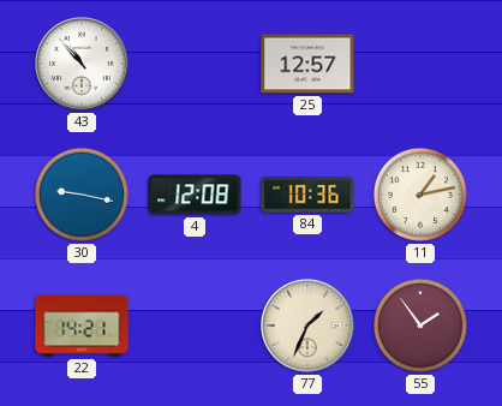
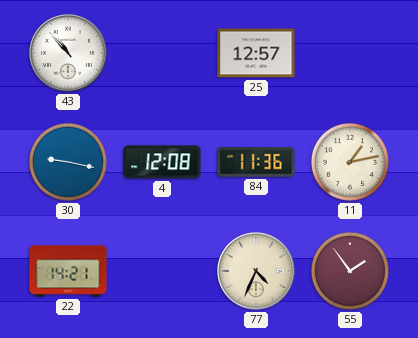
84: 10:36 -> 11:36 (256, 162)
77: 1:34 -> 4:34 (257, 272)
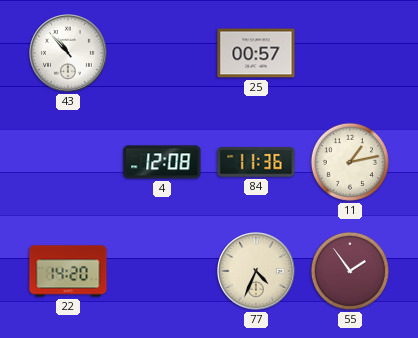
25: 12:57 -> 00:57 (256, 53)
30: 9:17 -> none (68, 162)
22: 14:21 -> 14:20 (68, 271)
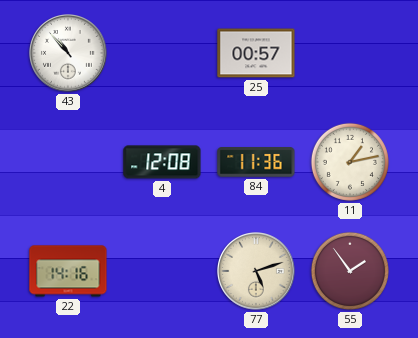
22: 14:20 -> 14:16 (68, 271)
77: 4:34 -> 5:12 (257, 272)
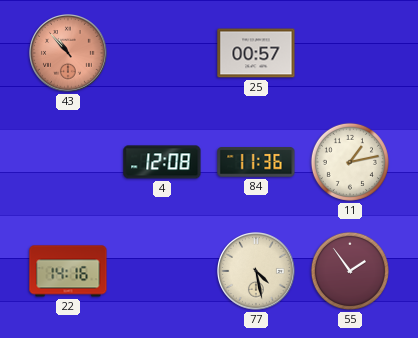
43 dial: white -> salmon (69, 54)
77: 5:12 -> 4:28 (257, 272)
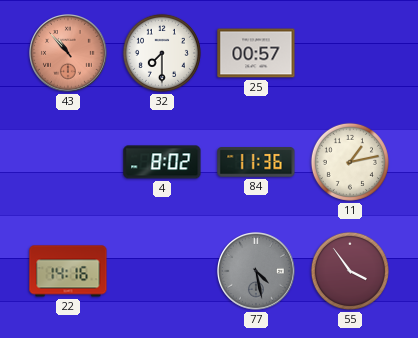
32: none -> 7:30 (162, 53)
4: 12:08 -> 8:02 (162, 162)
77 dial: cream -> grey (257, 272)
55: 1:54 -> 3:54 (350, 271)
